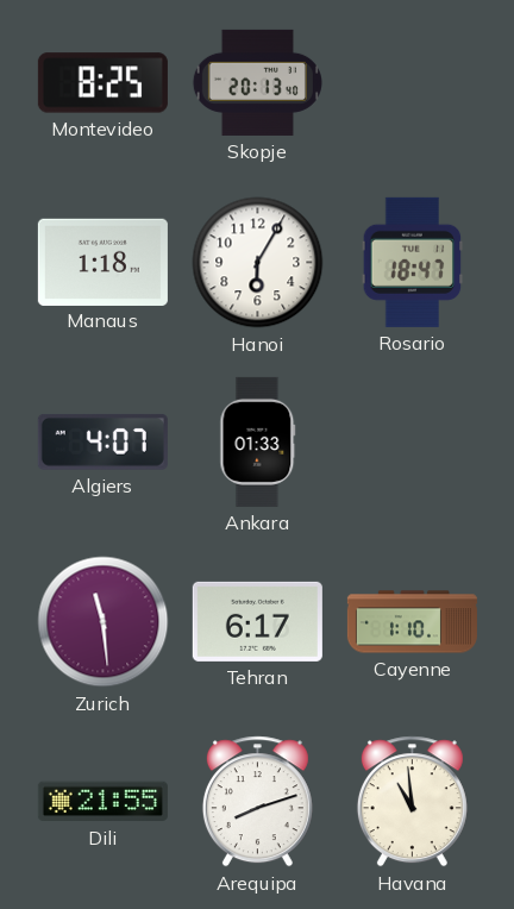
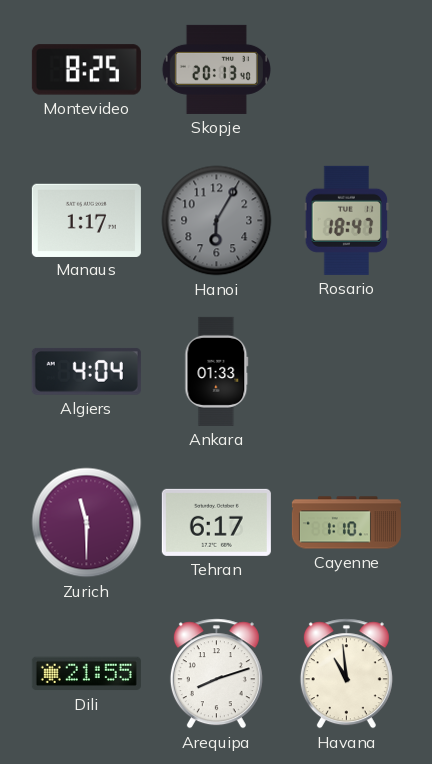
Manaus: 1:18 -> 1:17 (86, 220)
Hanoi dial: white -> grey (217, 221)
Algiers: 4:07 -> 4:04 (86, 371)
Zurich: 11:29 -> 11:30 (87, 523)
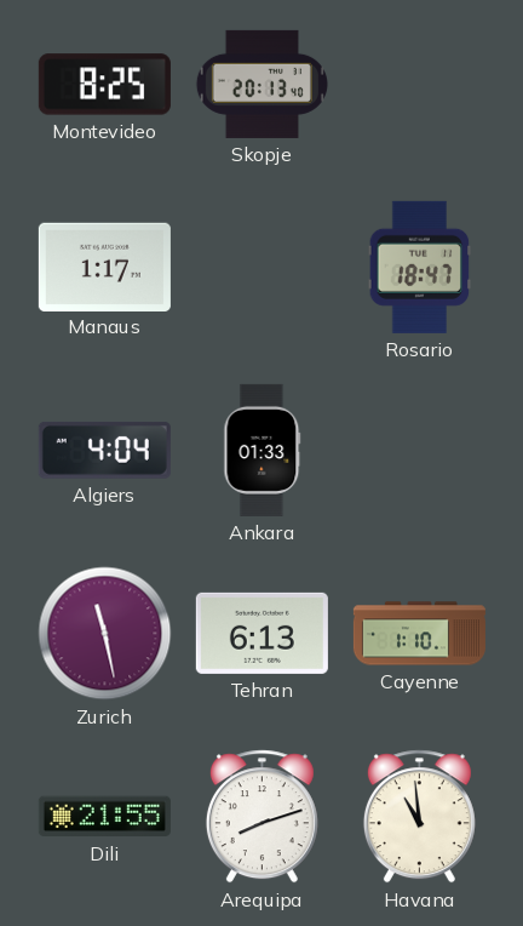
Hanoi: 6:05 -> none (217, 221)
Zurich: 11:30 -> 11:28 (105, 634)
Tehran: 6:17 -> 6:13 (261, 633)
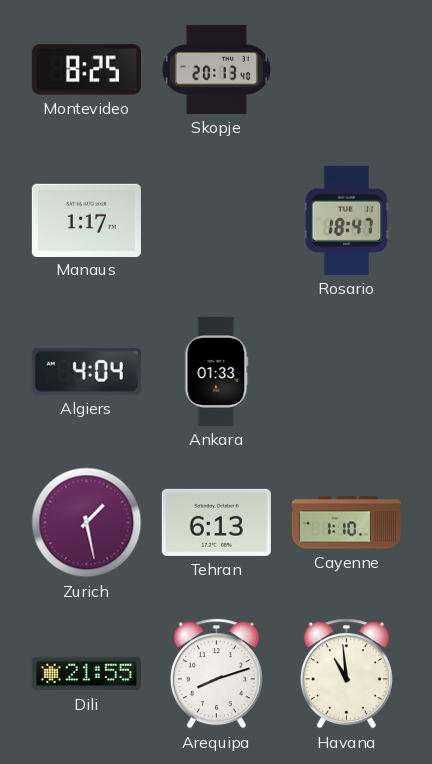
Zurich: 11:28 -> 1:28 (87, 523)
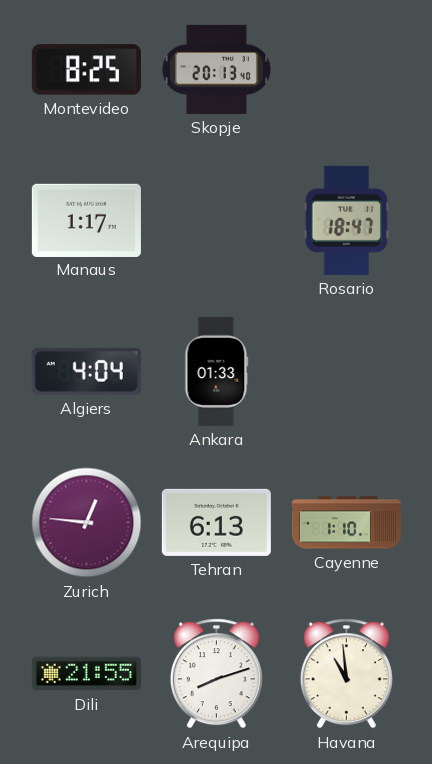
Zurich: 1:28 -> 12:46 (87, 523)
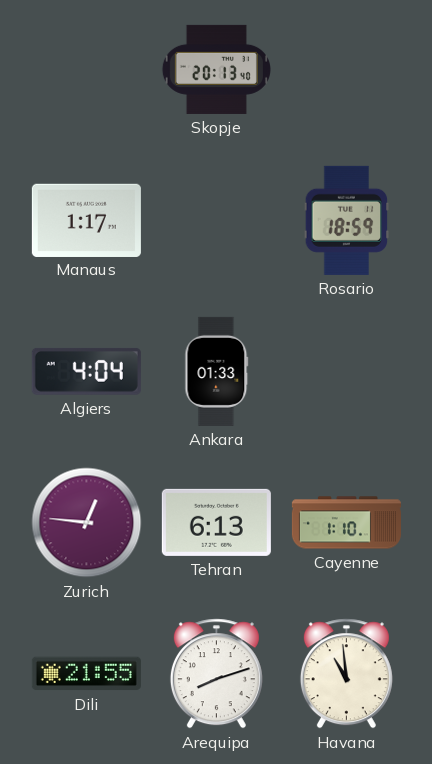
Montevideo: 8:25 -> none (86, 70)
Rosario: 18:47 -> 18:59 (347, 220)
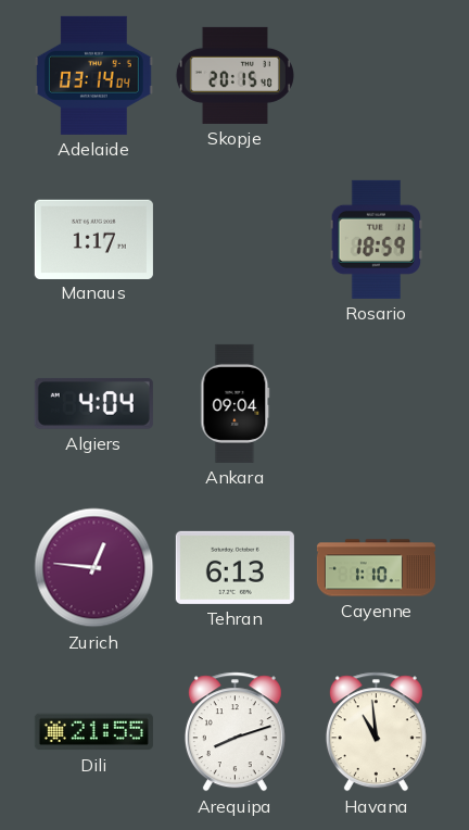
Adelaide: none -> 03:14 (93, 75)
Skopje: 20:13 -> 20:15 (234, 75)
Ankara: 01:33 -> 09:04 (236, 403)
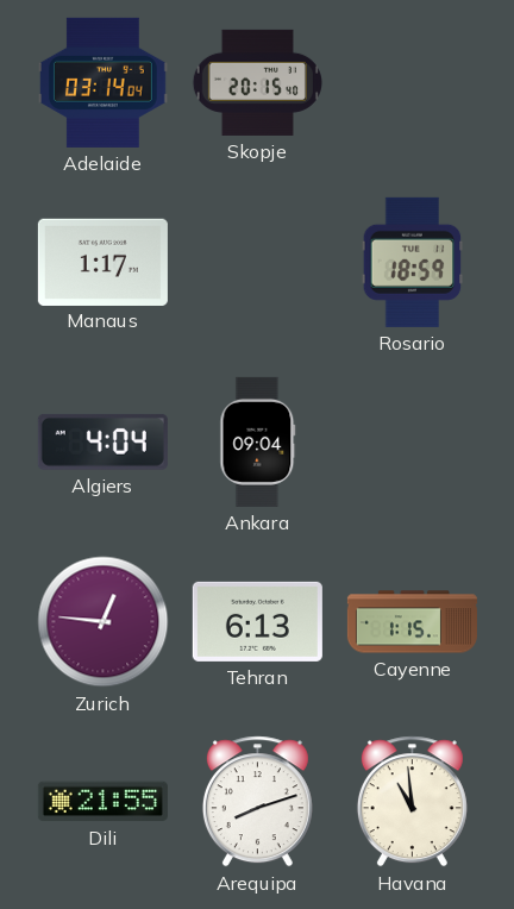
Cayenne: 1:10 -> 1:15 (412, 622)
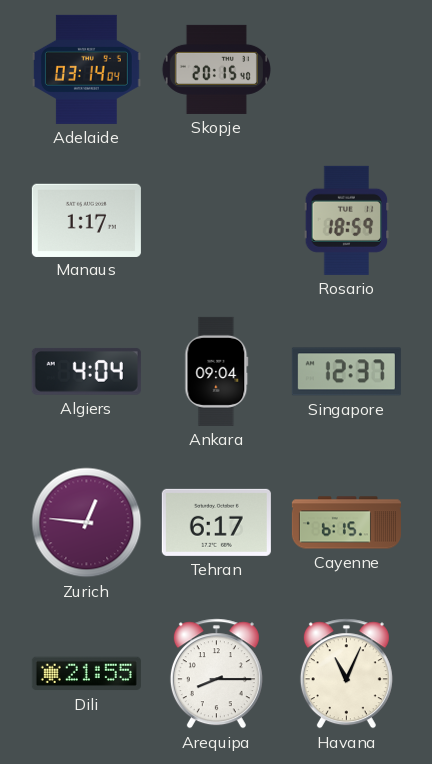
Singapore: none -> 12:37 (346, 372)
Tehran: 6:13 -> 6:17 (216, 522)
Cayenne: 1:15 -> 6:15 (346, 523)
Arequipa: 8:12 -> 8:15 (216, 674)
Havana: 10:59 -> 11:04 (346, 674)
